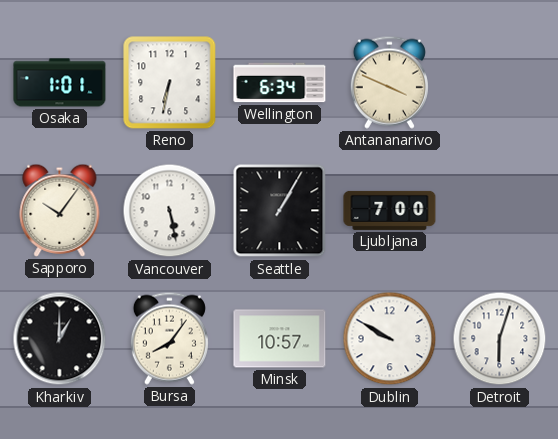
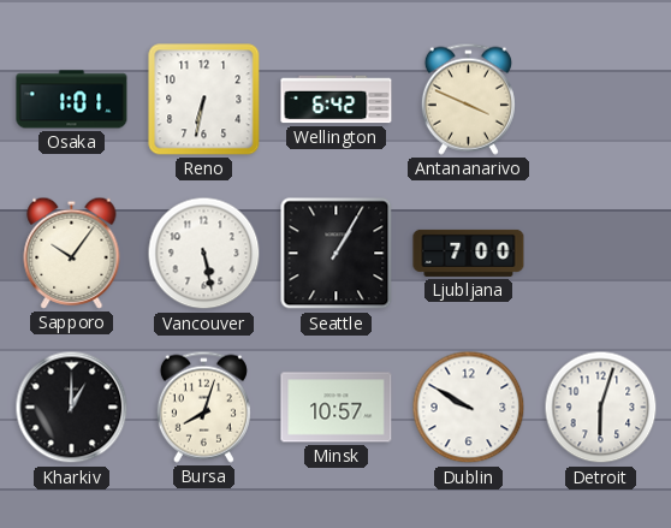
Wellington: 6:34 -> 6:42 (337, 100)
Bursa: 8:06 -> 8:03 (203, 407)
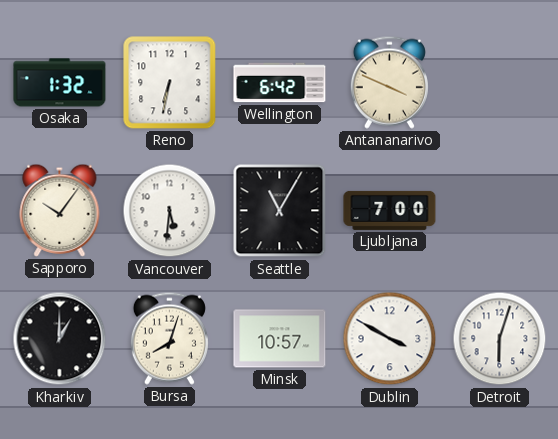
Osaka: 1:01 -> 1:32 (60, 83)
Vancouver: 5:28 -> 5:31 (170, 211)
Seattle: 1:05 -> 11:05 (280, 211)
Dublin: 9:50 -> 3:50 (390, 339)
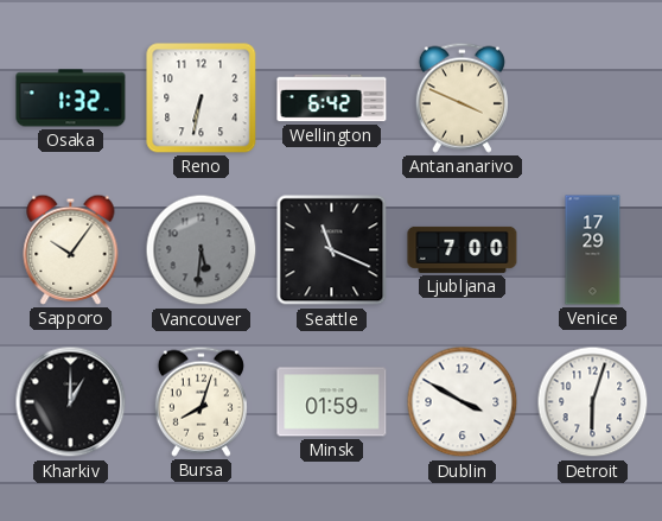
Vancouver dial: white -> grey (202, 250)
Seattle: 11:05 -> 11:19 (332, 250)
Venice: none -> 17:29 (593, 250)
Minsk: 10:57 -> 01:59 (332, 402)
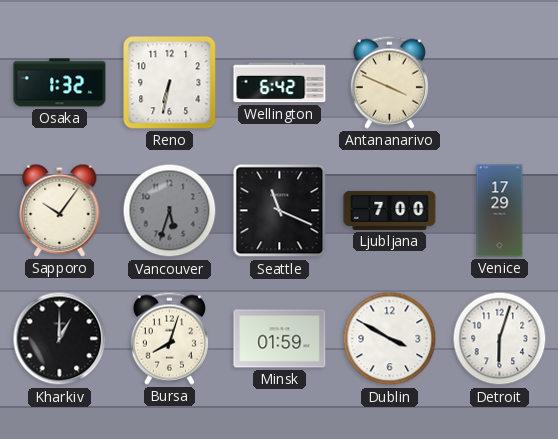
Vancouver: 5:31 -> 5:33 (170, 211)
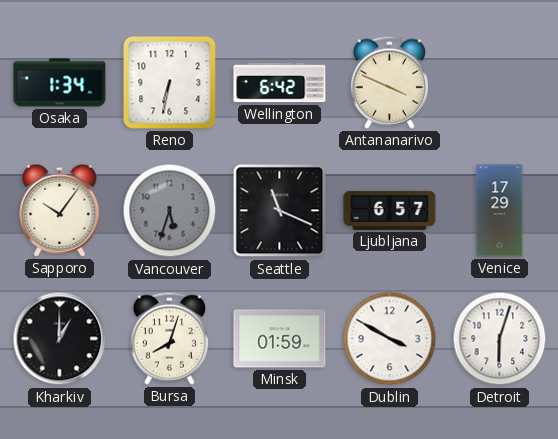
Osaka: 1:32 -> 1:34 (60, 83)
Ljubljana: 7:00 -> 6:57 (390, 210)
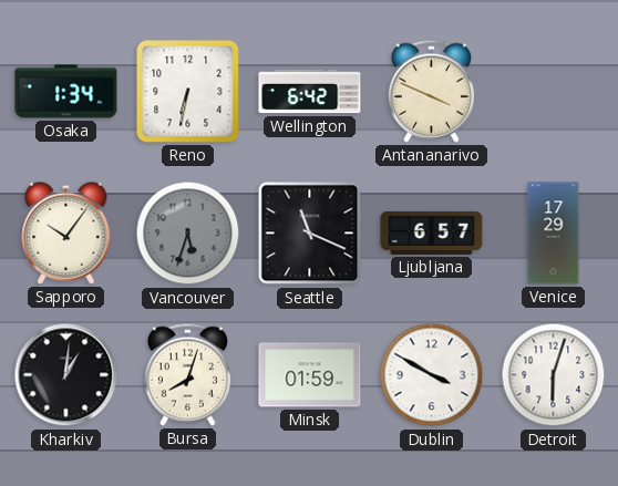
Kharkiv: 1:00 -> 1:01 (66, 375)
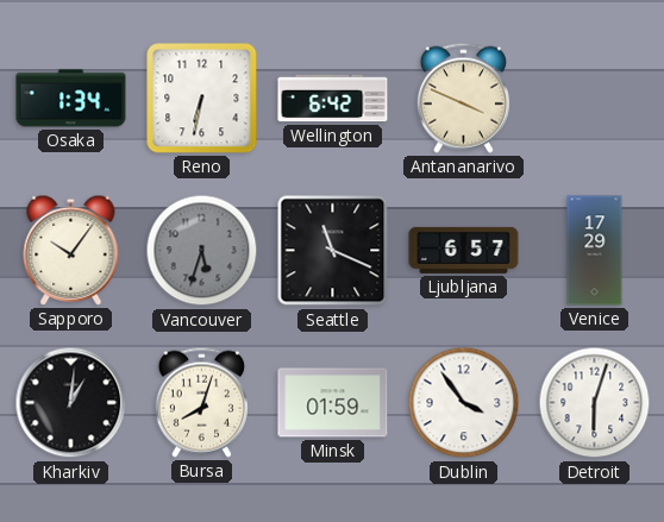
Dublin: 3:50 -> 3:54 (464, 403)
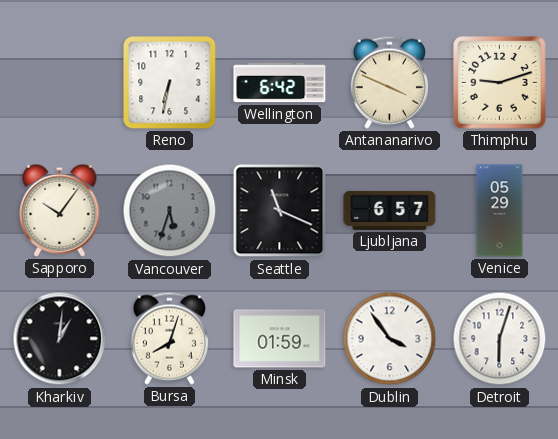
Osaka: 1:34 -> none (71, 99)
Thimphu: none -> 9:12 (500, 83)
Venice: 17:29 -> 05:29 (500, 211)
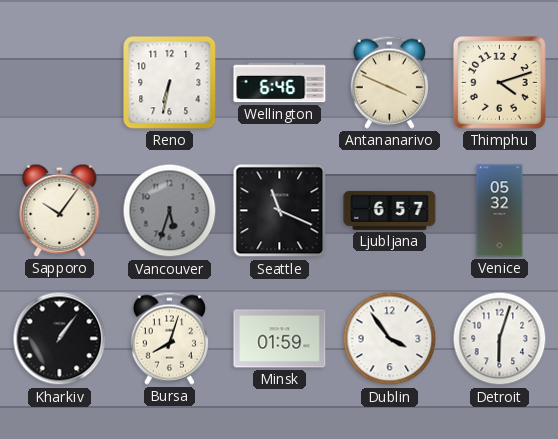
Wellington: 6:42 -> 6:46 (280, 83)
Thimphu: 9:12 -> 4:12 (500, 83)
Venice: 05:29 -> 05:32 (500, 211)
Kharkiv: 1:01 -> 1:06 (60, 339)
